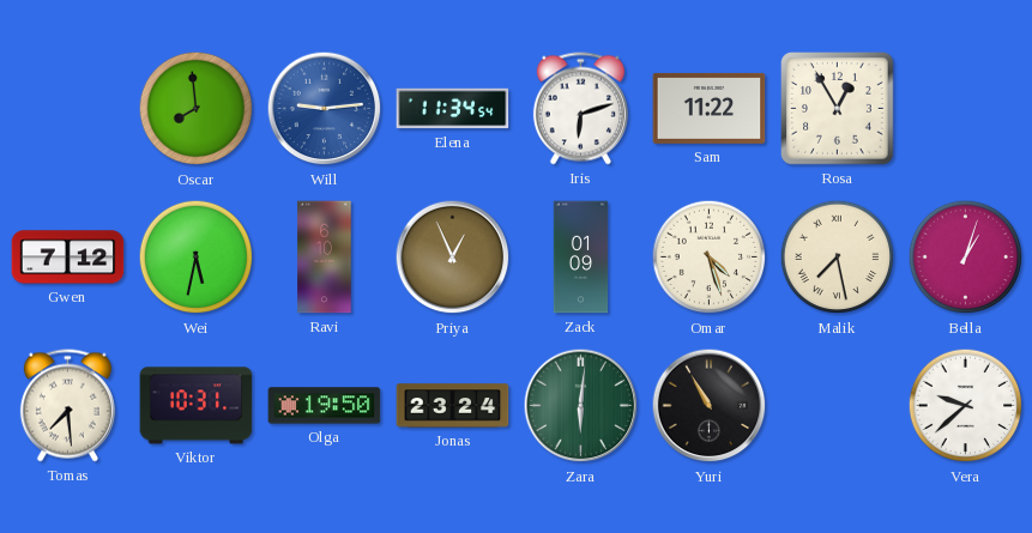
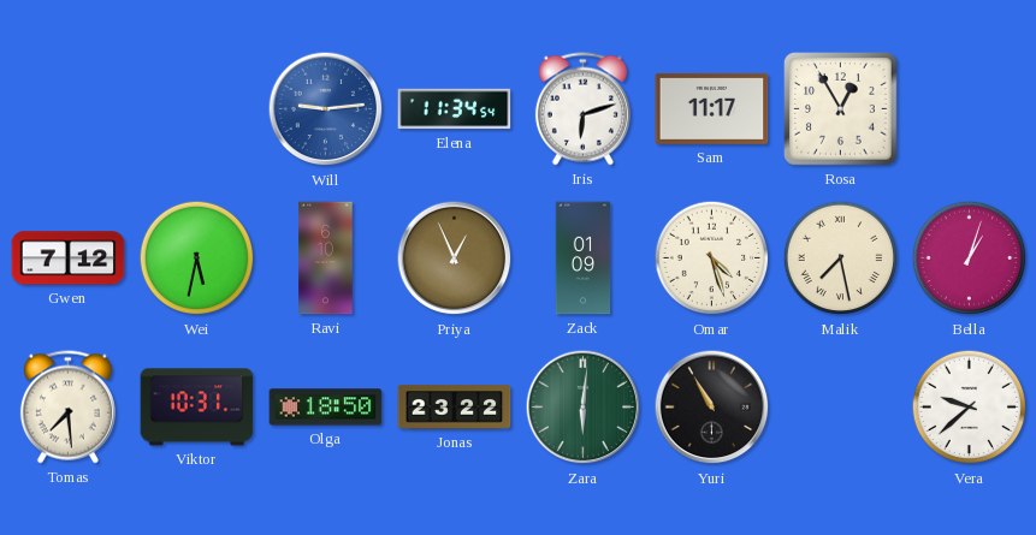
Oscar: 7:59 -> none (197, 109)
Sam: 11:22 -> 11:17 (712, 108)
Olga: 19:50 -> 18:50 (326, 408)
Jonas: 23:24 -> 23:22 (455, 408)
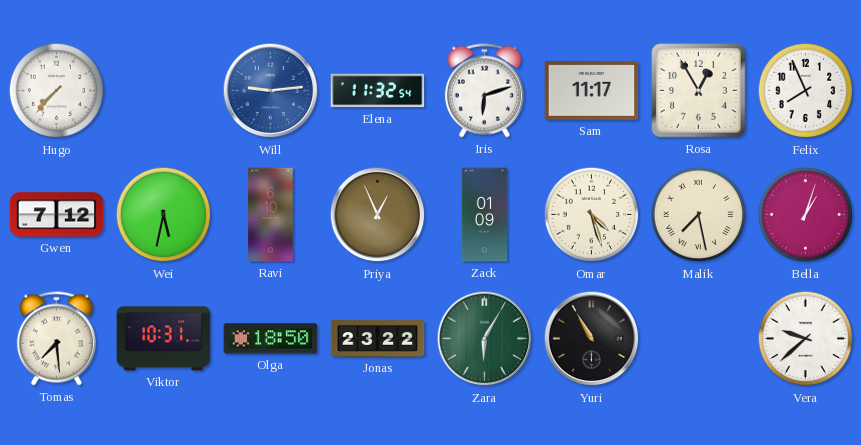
Hugo: none -> 7:37 (57, 91)
Elena: 11:34 -> 11:32 (378, 91)
Felix: none -> 7:56 (806, 91)
Zara: 6:01 -> 6:05 (485, 339)
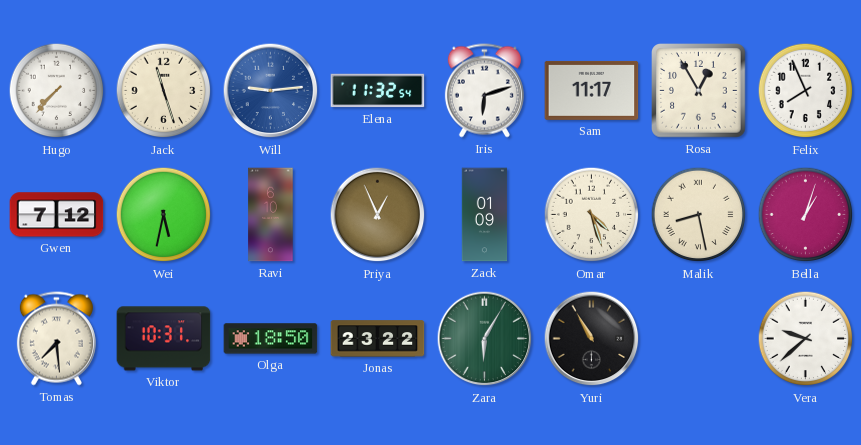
Jack: none -> 11:27 (164, 91)
Malik: 7:28 -> 8:28 (699, 215)
